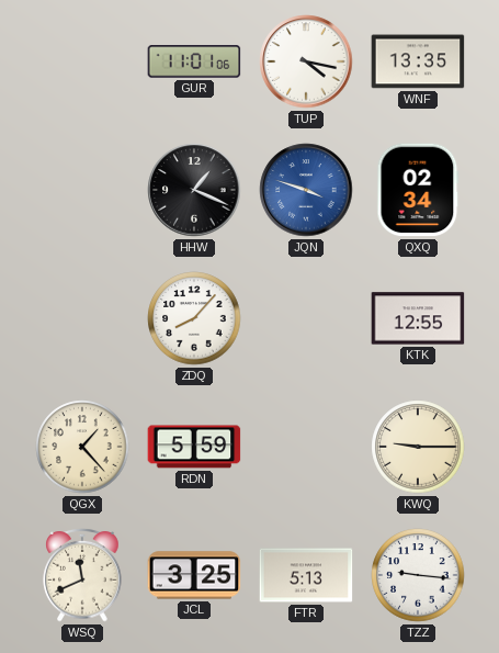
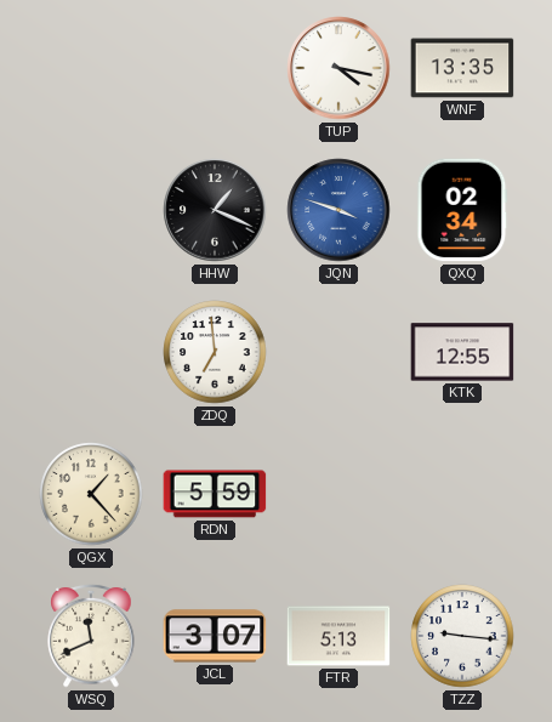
GUR: 11:01 -> none (194, 61)
ZDQ: 8:07 -> 6:59 (215, 352)
KWQ: 9:15 -> none (418, 447)
JCL: 3:25 -> 3:07 (215, 636)
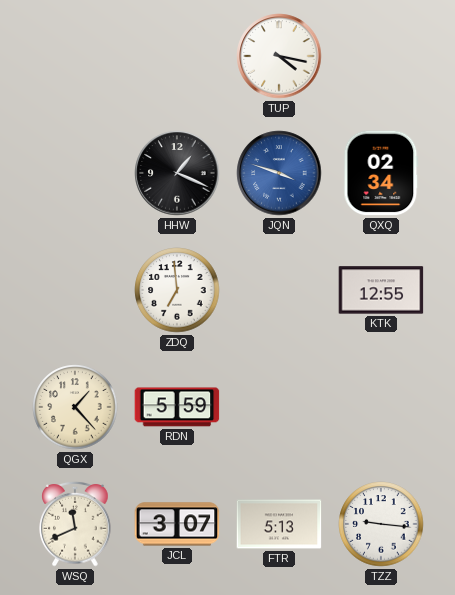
WNF: 13:35 -> none (462, 68)
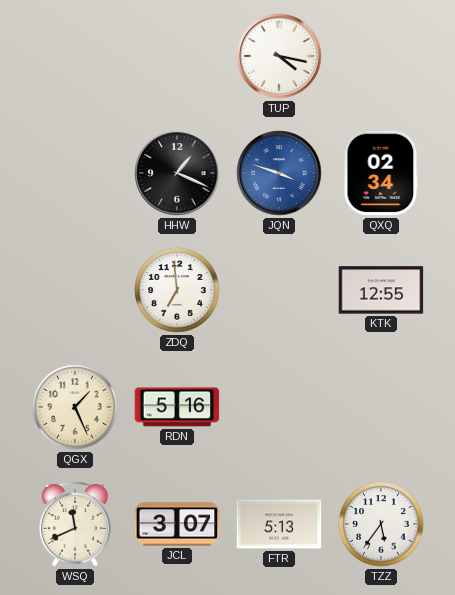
QGX: 1:23 -> 1:26 (75, 407)
RDN: 5:59 -> 5:16 (177, 407)
TZZ: 9:16 -> 5:36 (381, 524)
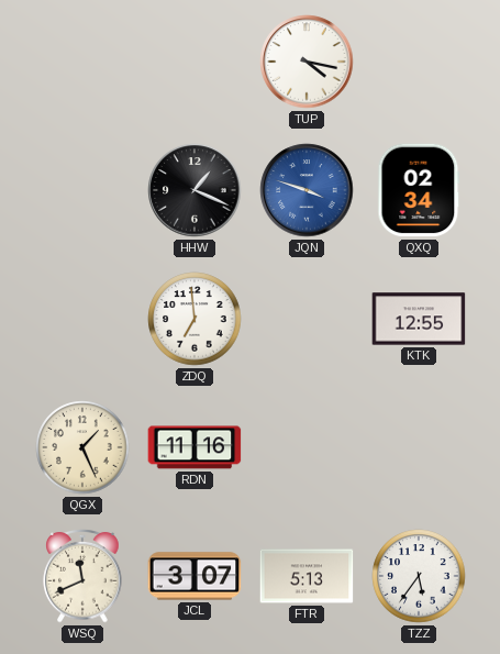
RDN: 5:16 -> 11:16 (195, 447)
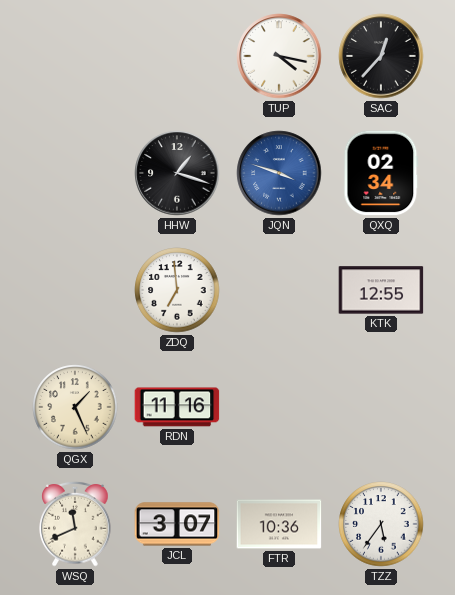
SAC: none -> 12:37 (381, 56)
HHW: 1:19 -> 1:18 (177, 173)
FTR: 5:13 -> 10:36 (279, 524)
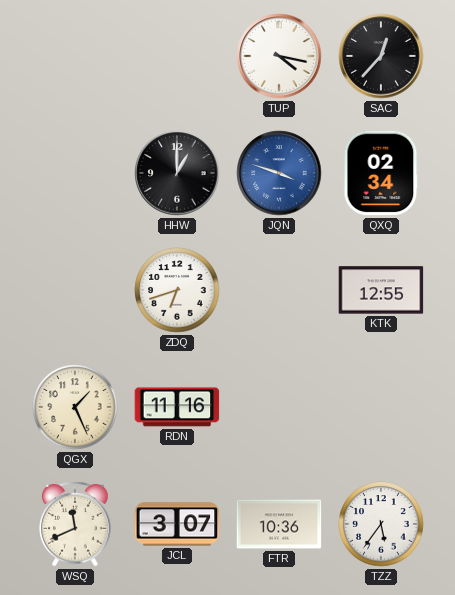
HHW: 1:18 -> 1:00 (177, 173)
ZDQ: 6:59 -> 6:42 (177, 290)
